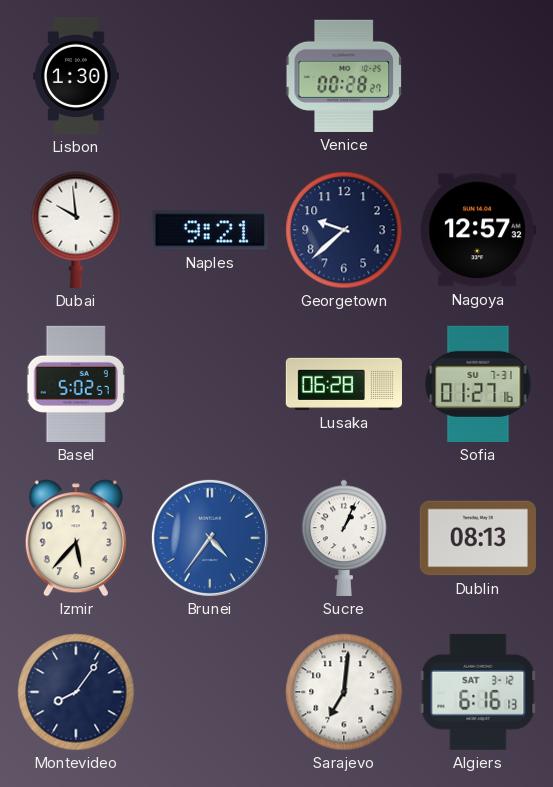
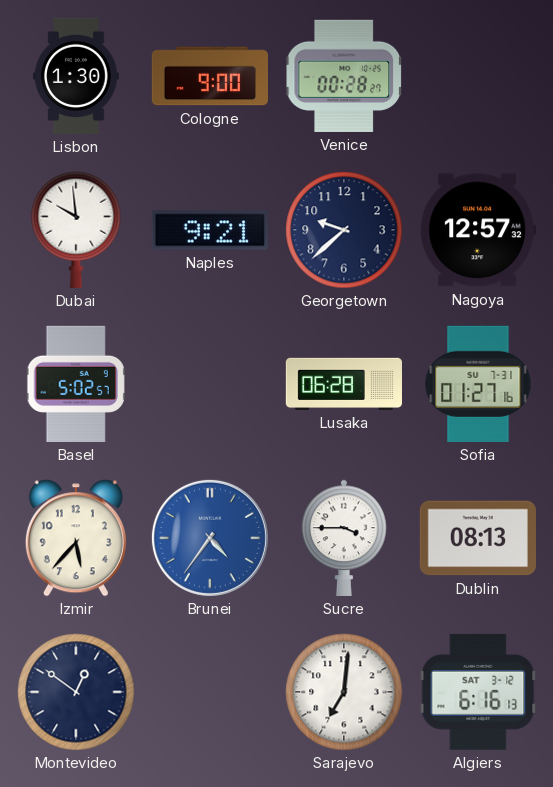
Cologne: none -> 9:00 (209, 76)
Sucre: 1:04 -> 3:45 (344, 538)
Montevideo: 8:06 -> 12:51 (76, 692)
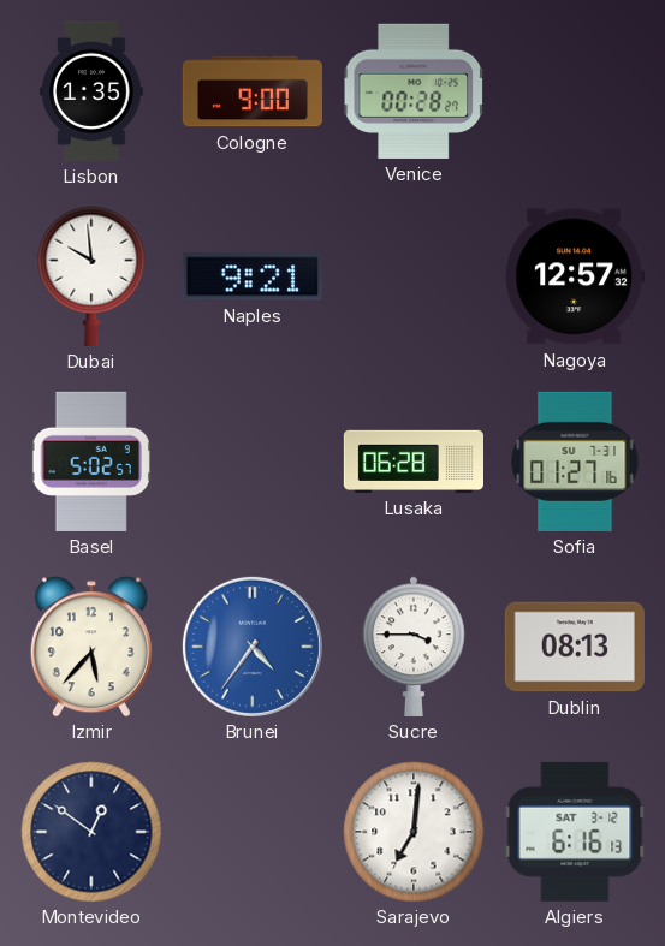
Lisbon: 1:30 -> 1:35 (91, 91)
Georgetown: 9:38 -> none (344, 230)
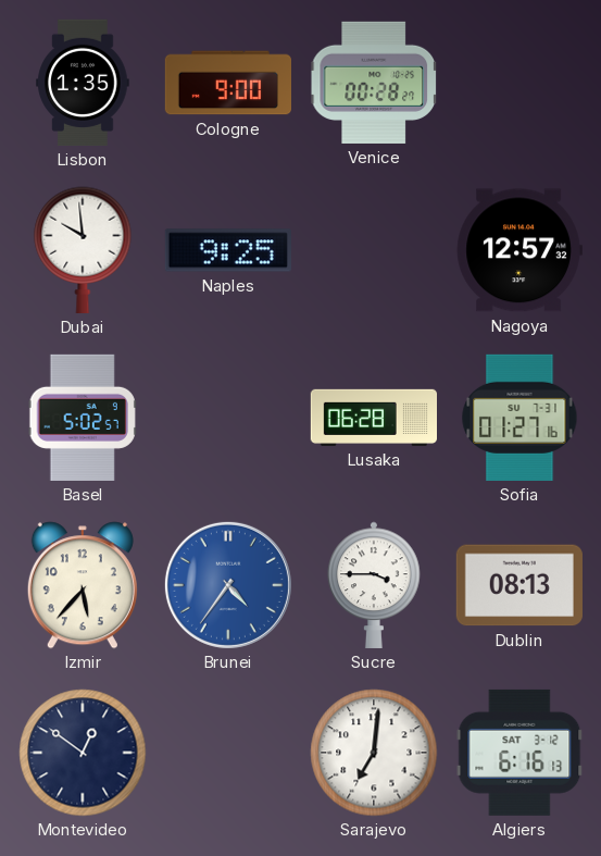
Naples: 9:21 -> 9:25 (228, 250)
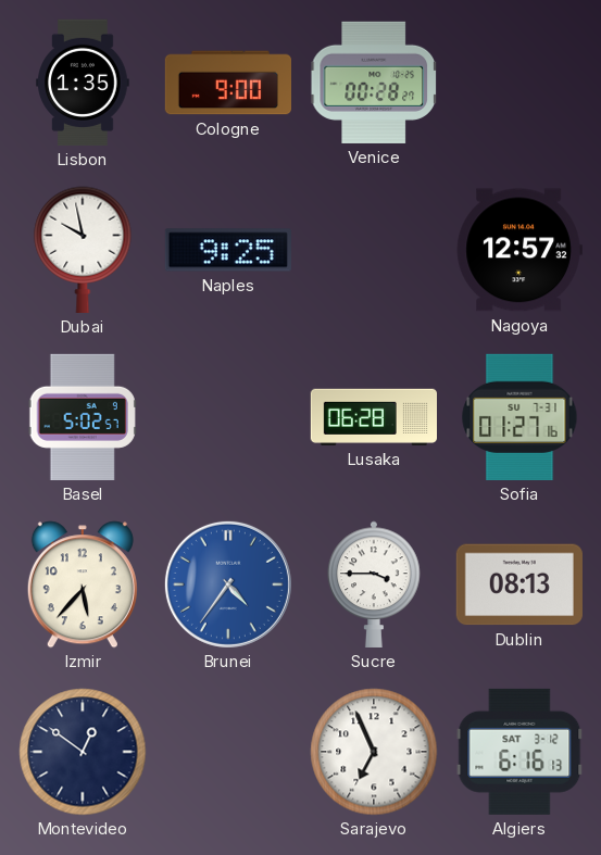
Dubai: 9:59 -> 9:58 (83, 250)
Sarajevo: 7:01 -> 6:56 (374, 752)
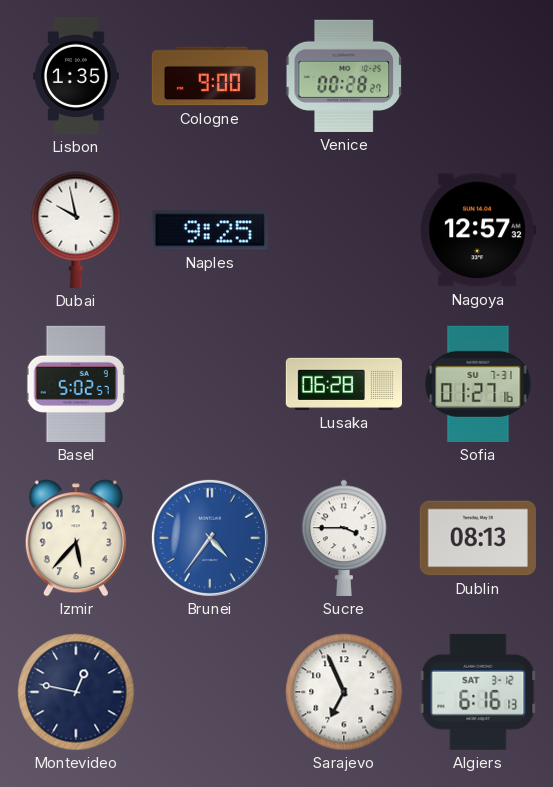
Montevideo: 12:51 -> 12:47 (76, 692)
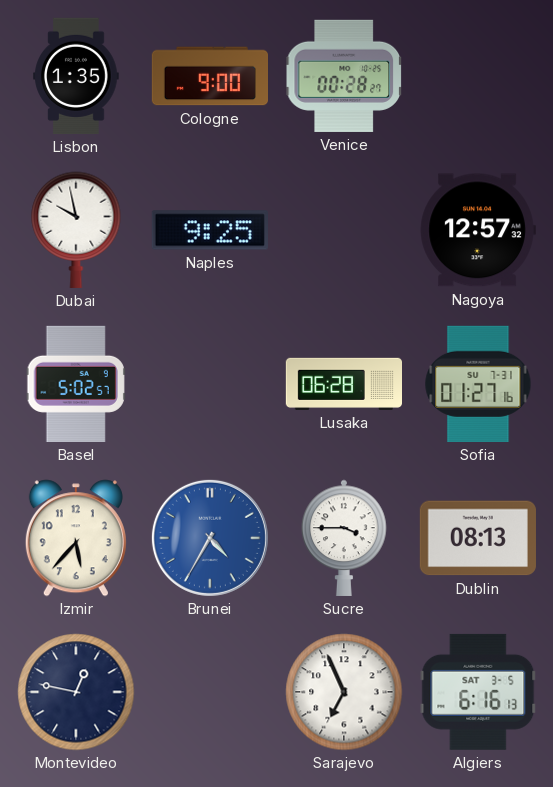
Brunei: 4:36 -> 4:35 (210, 538)
Algiers date: SAT 3-12 -> SAT 3-5 (478, 692)
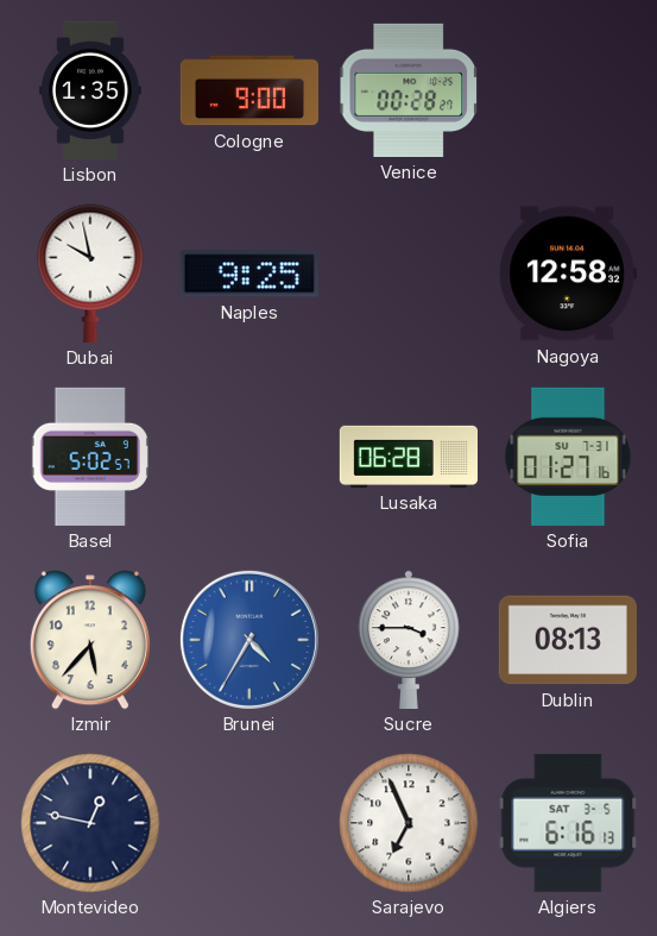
Nagoya: 12:57 -> 12:58 (568, 274)
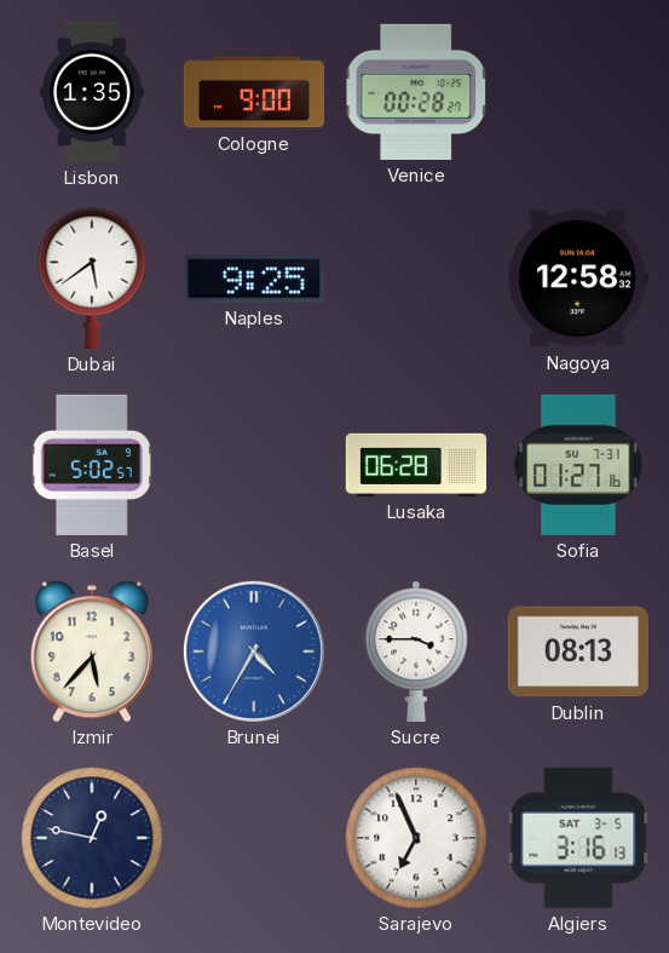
Dubai: 9:58 -> 5:39 (92, 279)
Algiers: 6:16 -> 3:16 (578, 838)
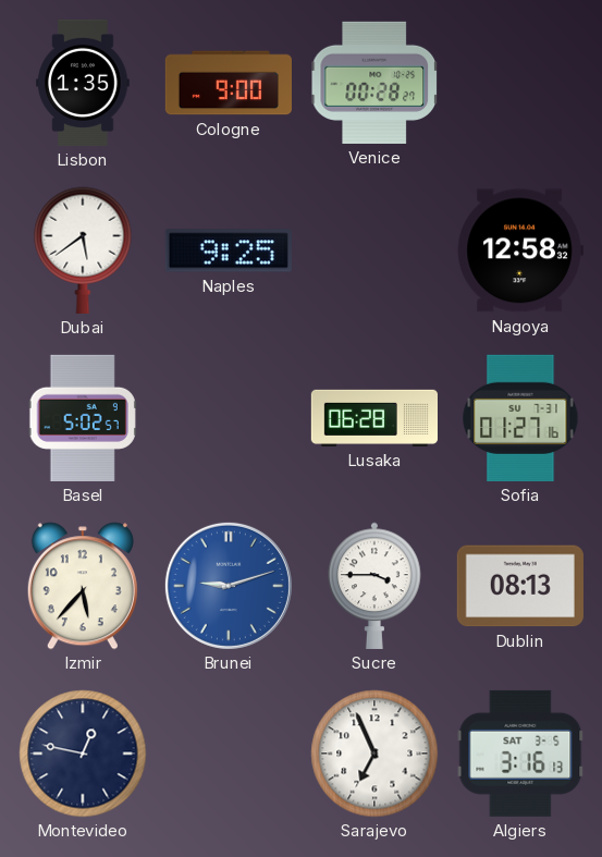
Brunei: 4:35 -> 9:12 (229, 586)
